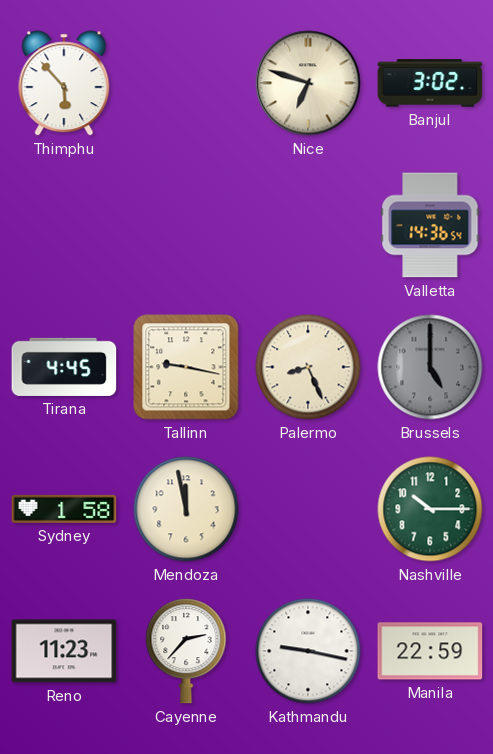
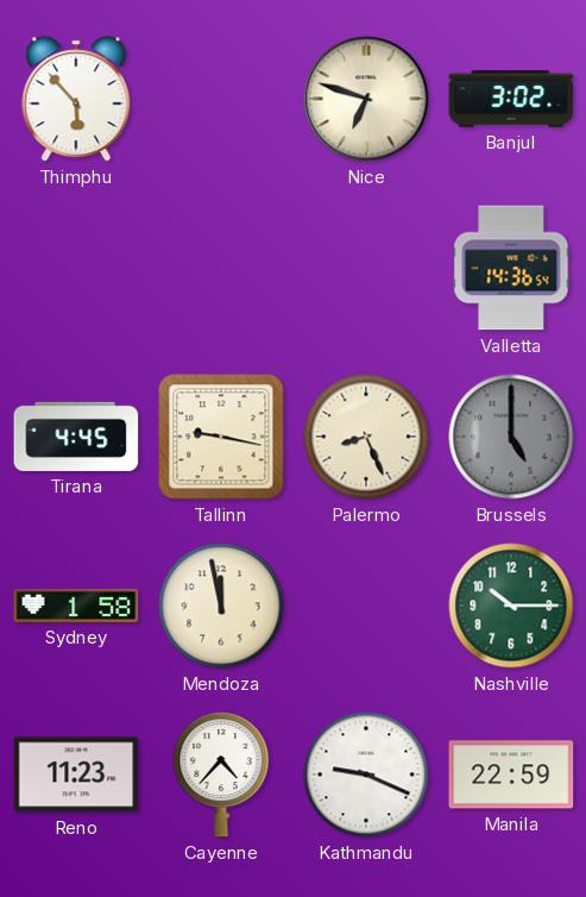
Cayenne: 2:37 -> 4:37 (221, 774)
Kathmandu: 9:17 -> 9:19 (366, 774)
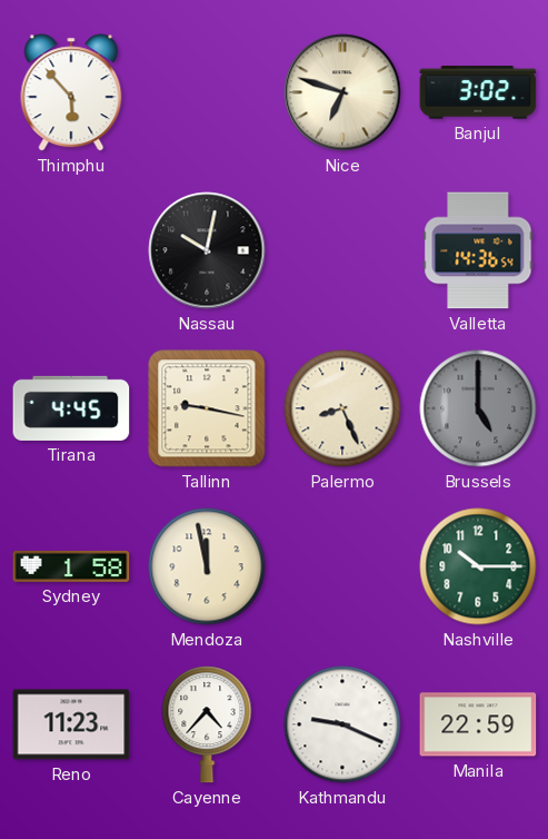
Nassau: none -> 10:02 (207, 250)
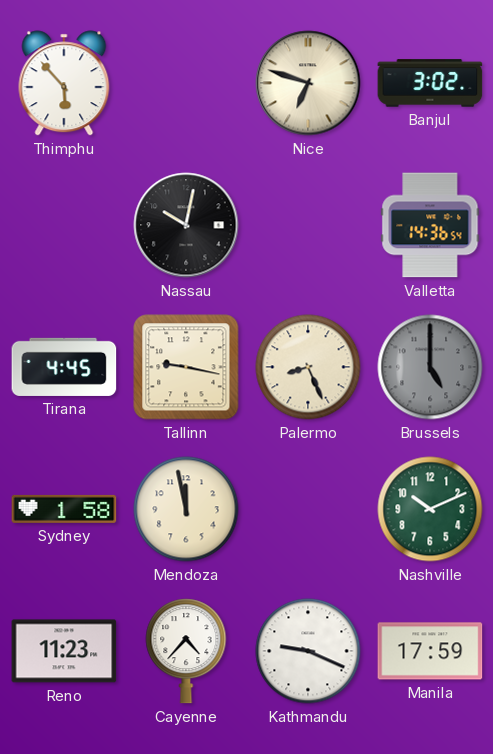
Nashville: 10:15 -> 10:11 (430, 509)
Manila: 22:59 -> 17:59 (430, 651)
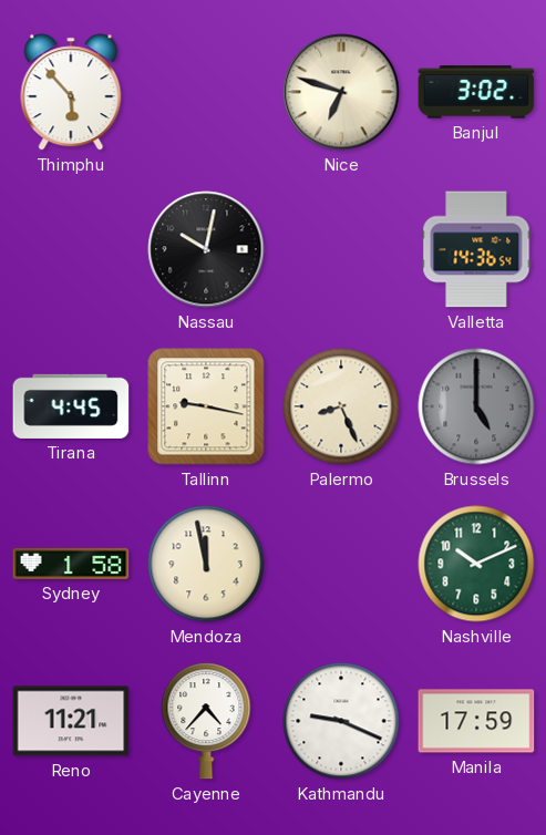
Reno: 11:23 -> 11:21 (71, 721)
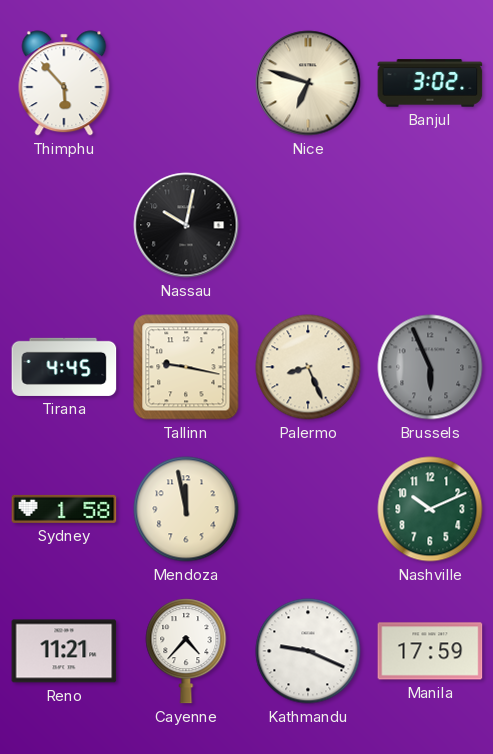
Valletta: 14:36 -> none (476, 249)
Brussels: 5:00 -> 5:56 (430, 367)
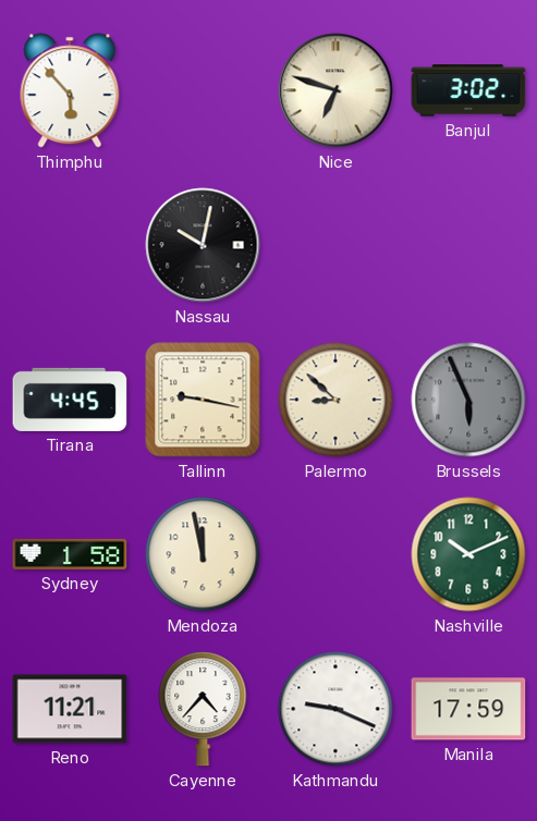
Palermo: 8:26 -> 8:52 (335, 400)
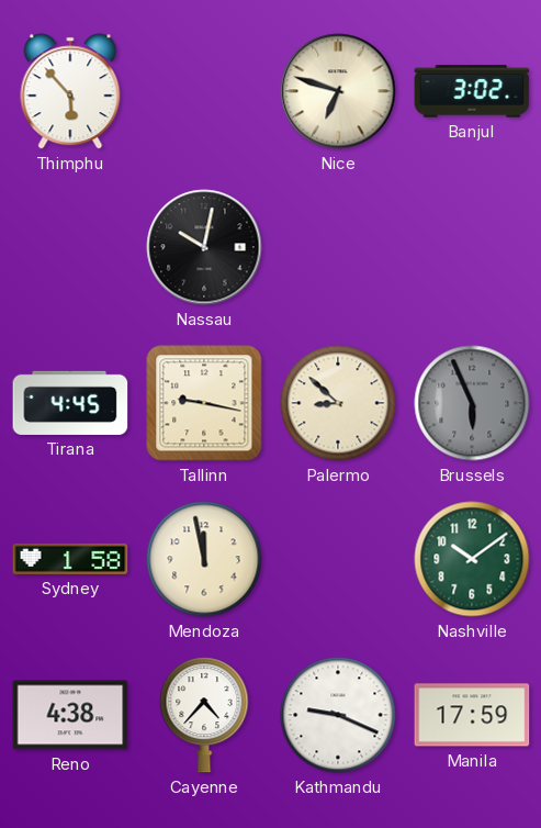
Nashville: 10:11 -> 10:09 (472, 559)
Reno: 11:21 -> 4:38 (70, 715)
